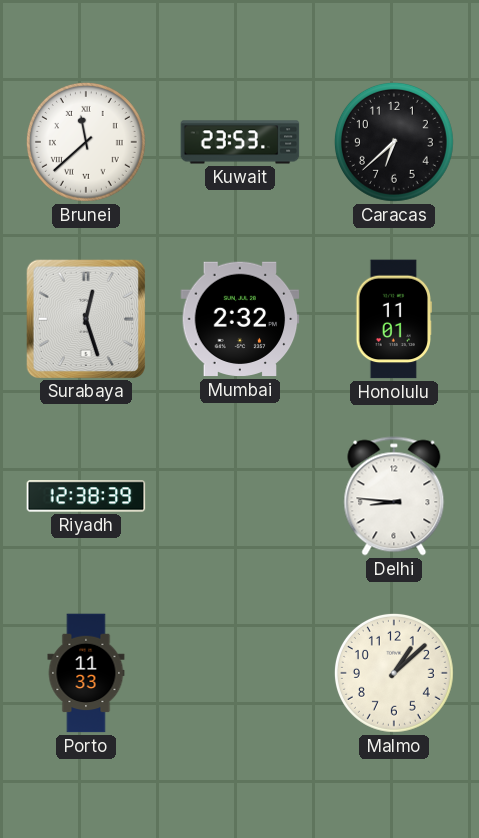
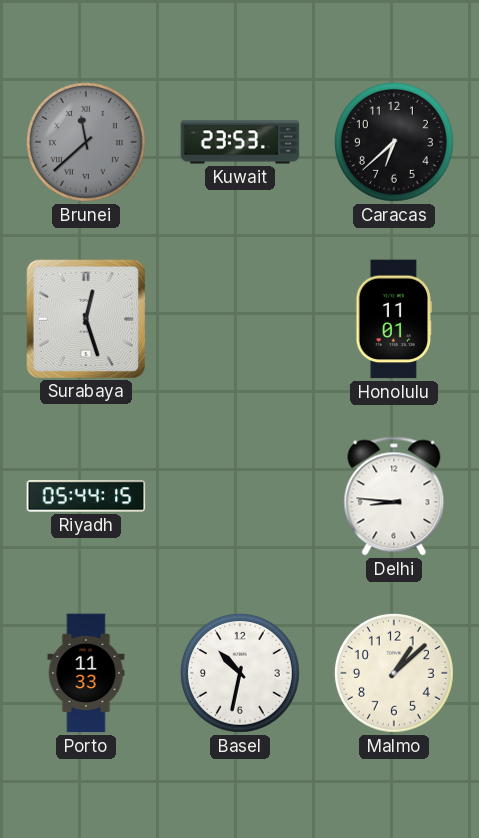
Brunei dial: white -> grey (86, 142)
Mumbai: 2:32 -> none (240, 319)
Riyadh: 12:38 -> 05:44 (86, 496)
Basel: none -> 10:32 (240, 673)
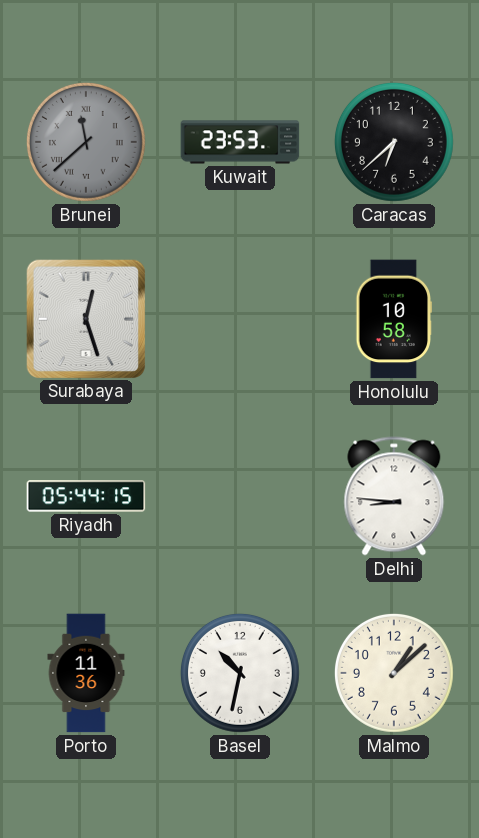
Honolulu: 11:01 -> 10:58 (393, 319)
Porto: 11:33 -> 11:36 (86, 673)
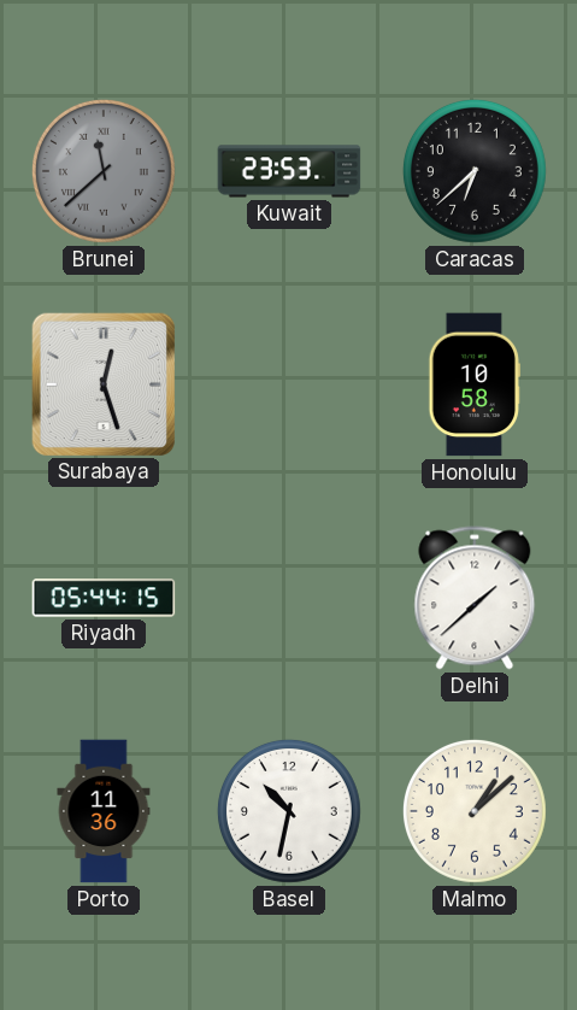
Delhi: 8:46 -> 1:38 (475, 598)
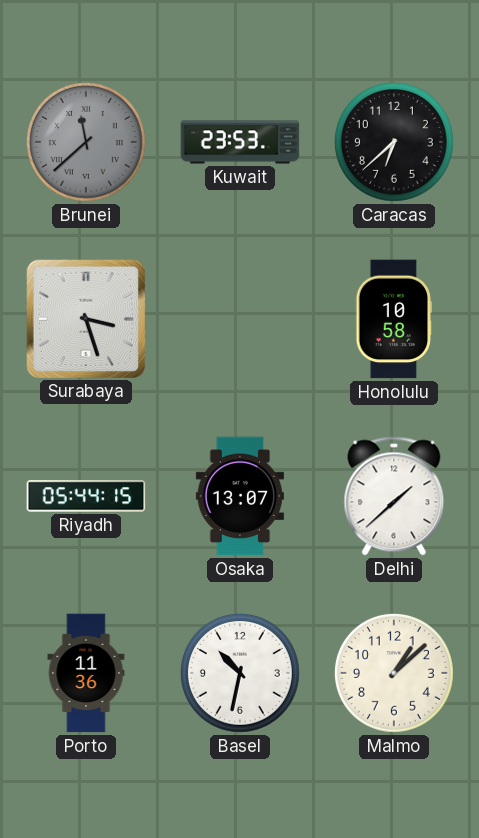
Surabaya: 12:27 -> 3:27 (85, 318)
Osaka: none -> 13:07 (240, 496)
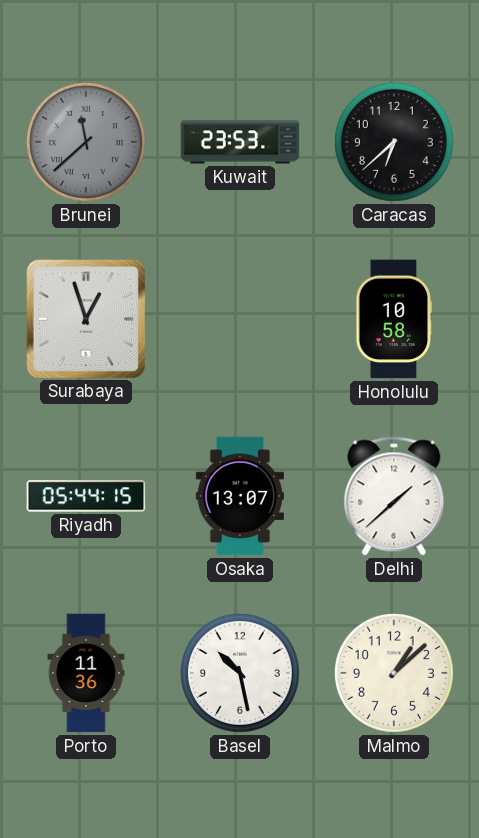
Surabaya: 3:27 -> 12:57 (85, 318)
Basel: 10:32 -> 10:28 (240, 673)
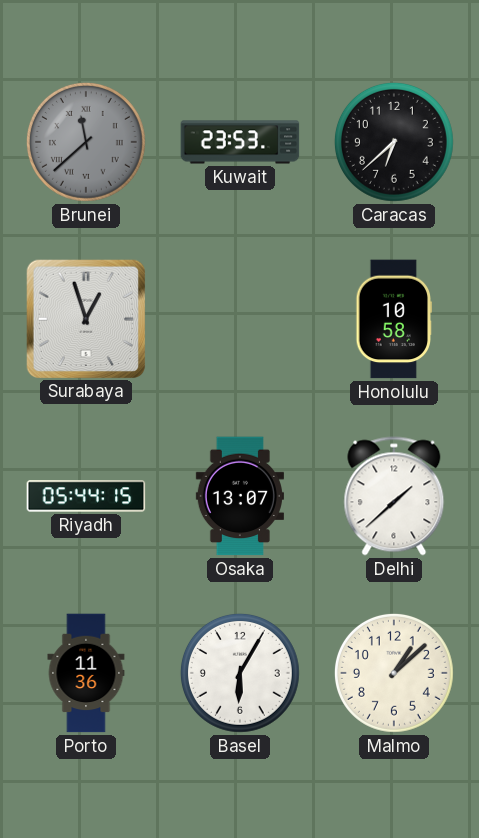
Basel: 10:28 -> 6:05 (240, 673)
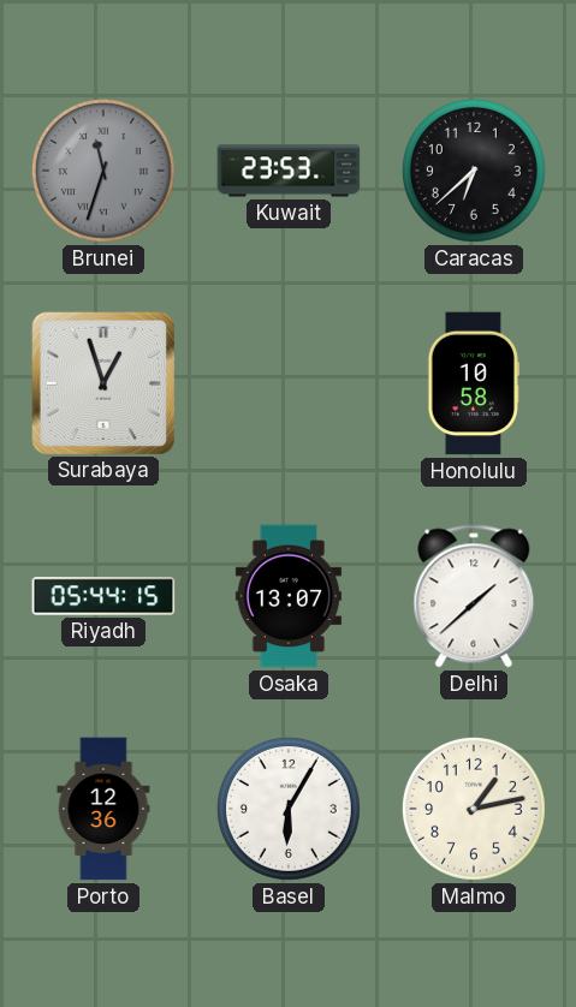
Brunei: 11:38 -> 11:33 (103, 171)
Porto: 11:36 -> 12:36 (103, 809)
Malmo: 1:08 -> 1:13 (474, 809)
